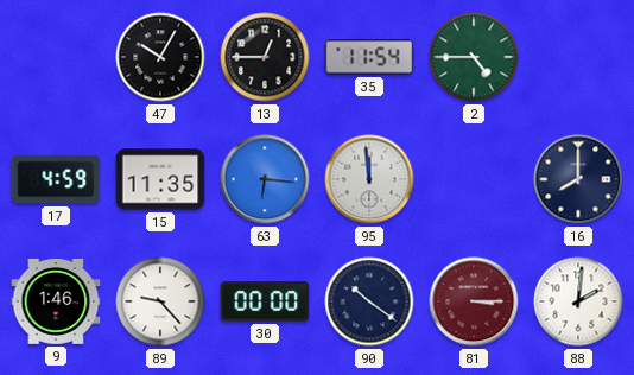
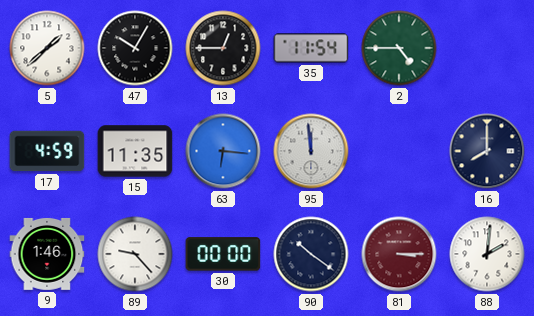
5: none -> 1:38 (47, 48)
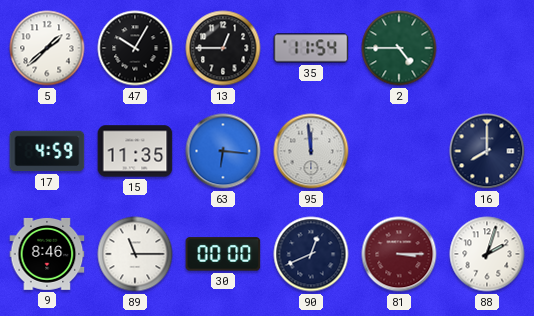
9: 1:46 -> 8:46 (47, 254)
89: 9:23 -> 11:15 (135, 254)
90: 10:21 -> 12:41 (311, 254)
88: 2:01 -> 2:03 (487, 254)
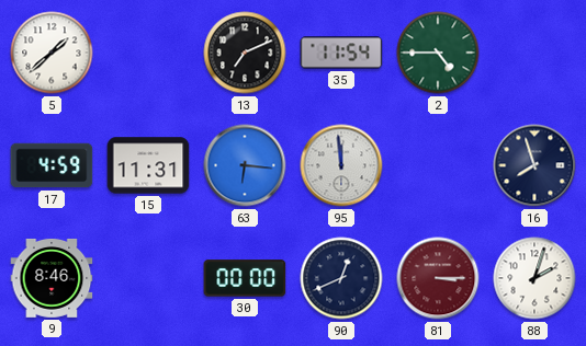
47: 10:05 -> none (135, 48)
13: 12:45 -> 7:11 (245, 53)
15: 11:35 -> 11:31 (148, 165)
16: 8:00 -> 7:57 (534, 165)
89: 11:15 -> none (135, 254)
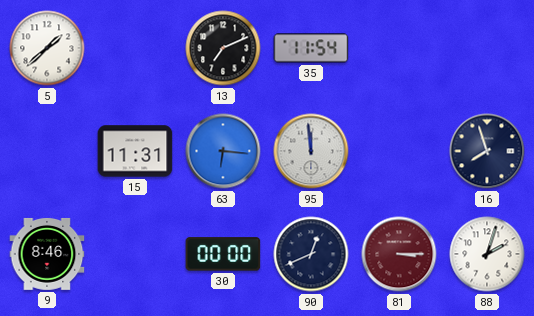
2: 4:45 -> none (438, 53)
17: 4:59 -> none (52, 165)
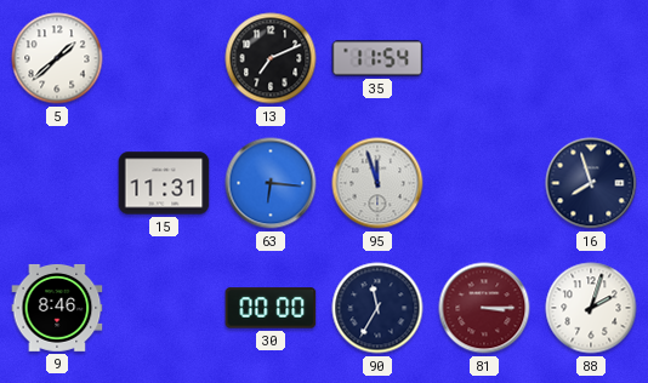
95: 11:59 -> 11:57 (377, 183)
90: 12:41 -> 11:35 (377, 308)
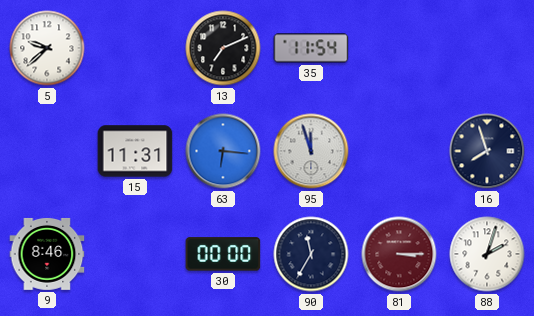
5: 1:38 -> 9:38 (47, 48)
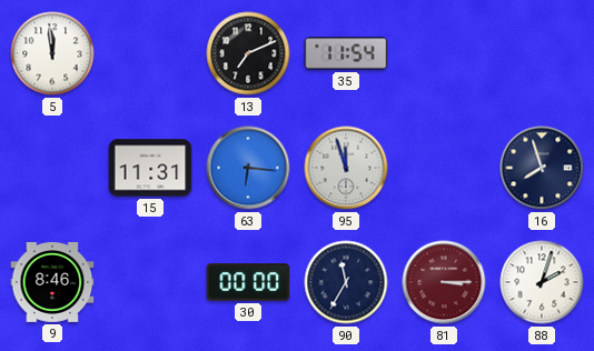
5: 9:38 -> 11:59 (52, 53)
